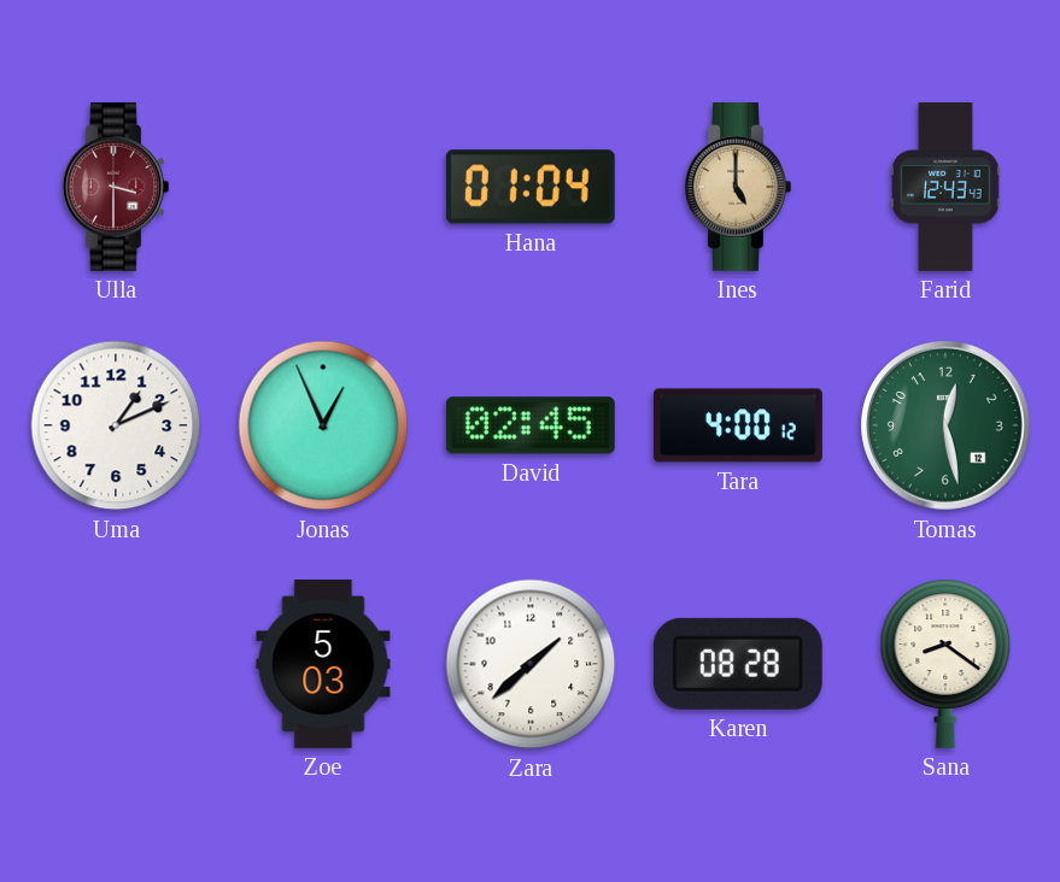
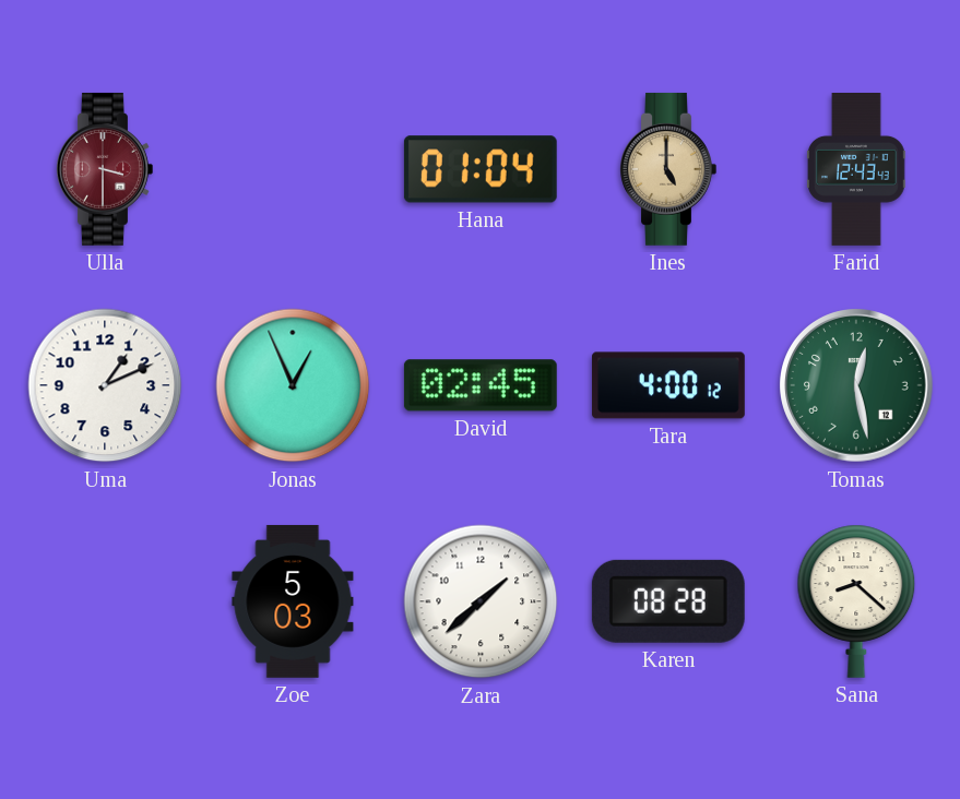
Sana: 8:21 -> 8:22 (856, 601)
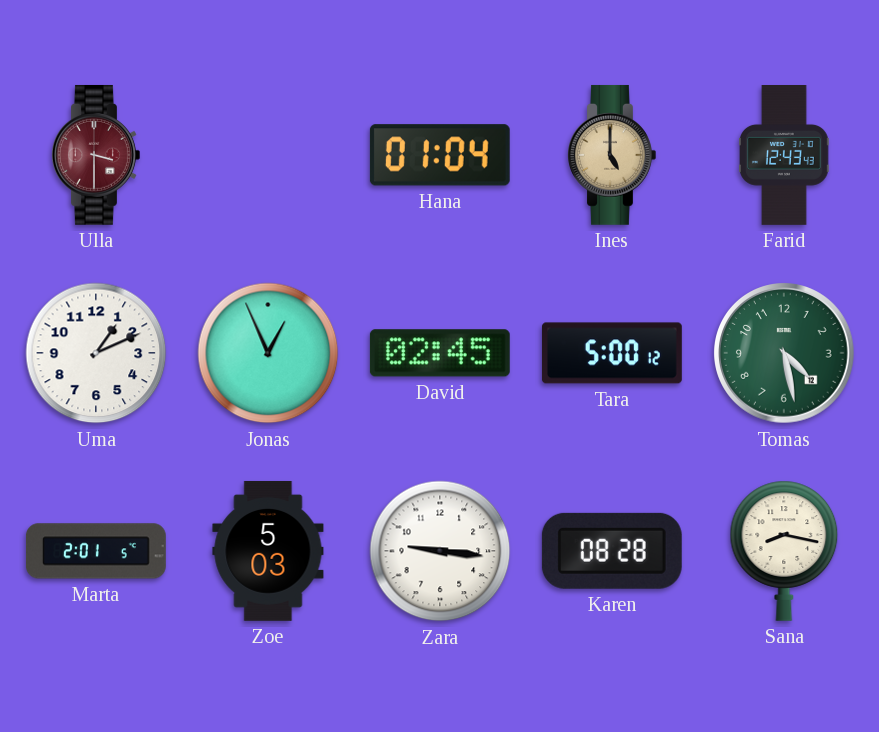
Tara: 4:00 -> 5:00 (612, 353)
Tomas: 12:28 -> 4:28 (785, 354)
Marta: none -> 2:01 (96, 551)
Zara: 1:38 -> 9:16 (440, 551)
Sana: 8:22 -> 8:17 (784, 551)
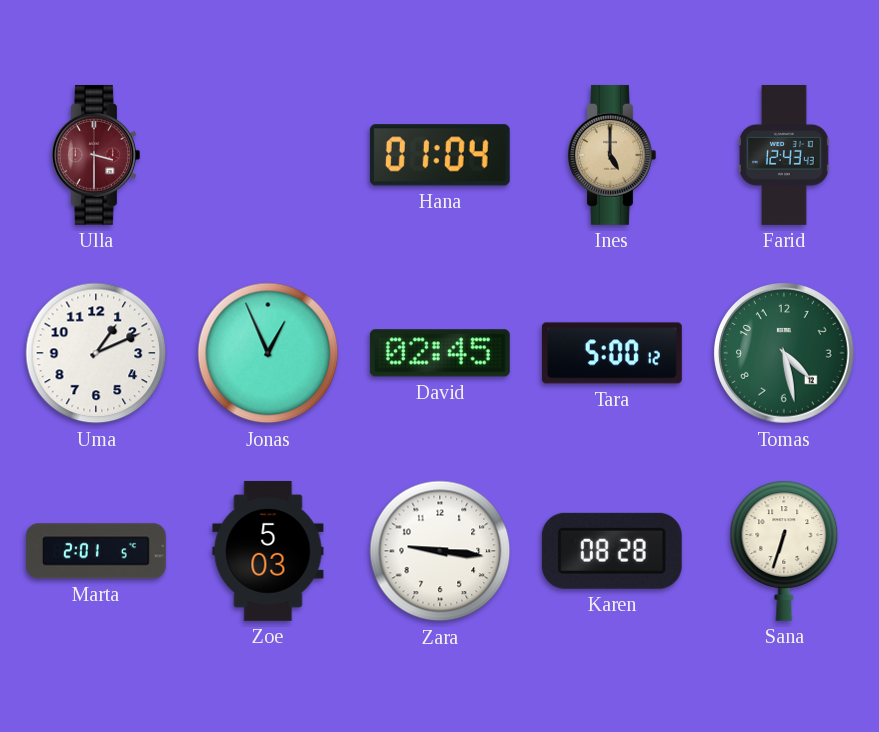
Sana: 8:17 -> 6:33 (784, 551)
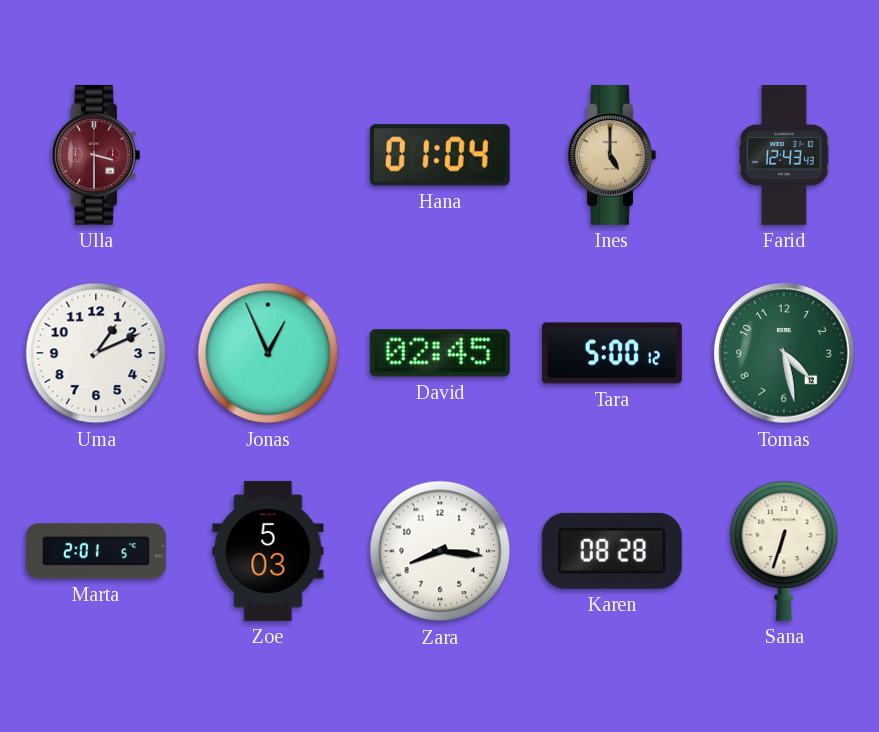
Zara: 9:16 -> 8:16 (440, 551)
